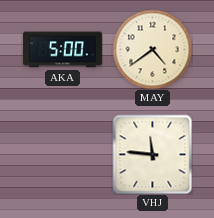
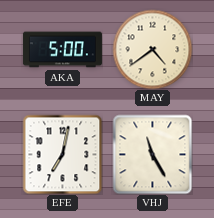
EFE: none -> 7:02 (62, 154)
VHJ: 11:46 -> 11:25 (152, 154)
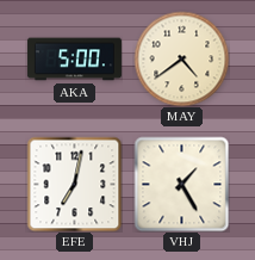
VHJ: 11:25 -> 1:25 (181, 184)
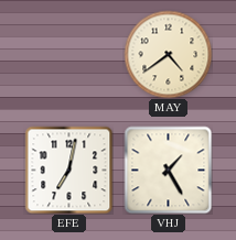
AKA: 5:00 -> none (74, 60)
